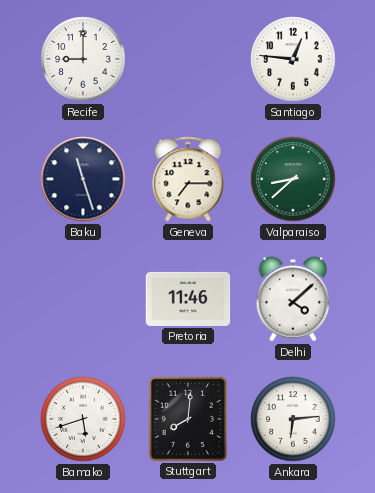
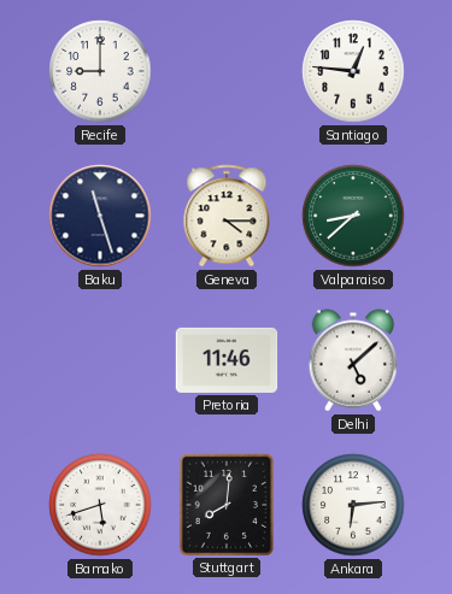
Geneva: 7:15 -> 4:15 (227, 216)
Delhi: 4:08 -> 5:08 (353, 360)
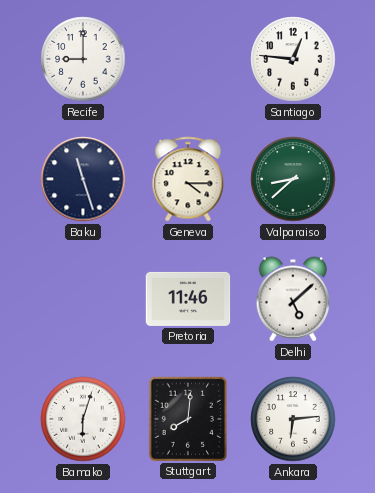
Bamako: 5:42 -> 6:03 (83, 419)
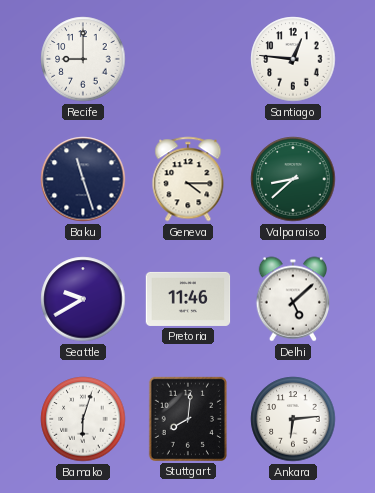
Seattle: none -> 9:40 (83, 299)
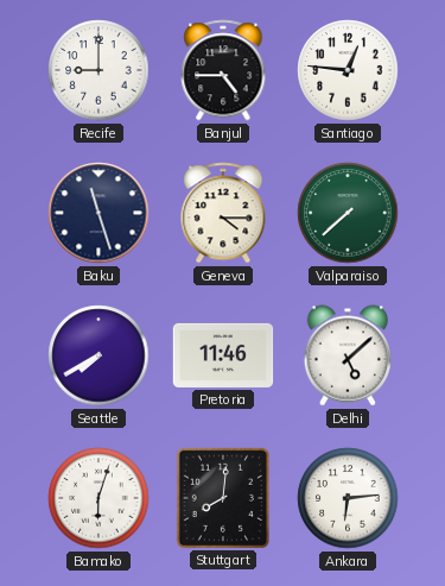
Banjul: none -> 4:45 (223, 70)
Valparaiso: 8:38 -> 7:38 (348, 213)
Seattle: 9:40 -> 7:40 (98, 355)
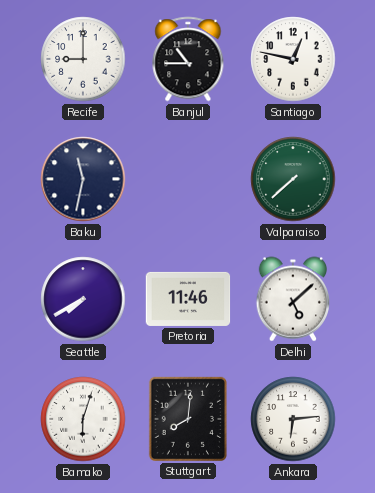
Banjul: 4:45 -> 10:45 (188, 59)
Santiago: 12:46 -> 12:47 (293, 59)
Baku: 11:27 -> 11:32 (83, 179)
Geneva: 4:15 -> none (223, 213)
